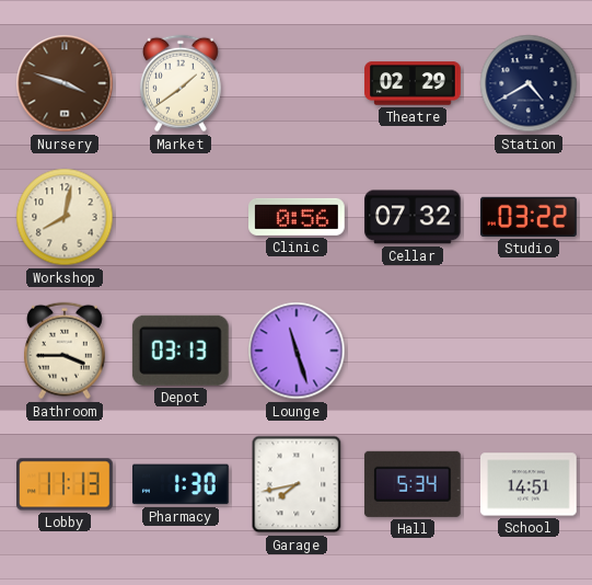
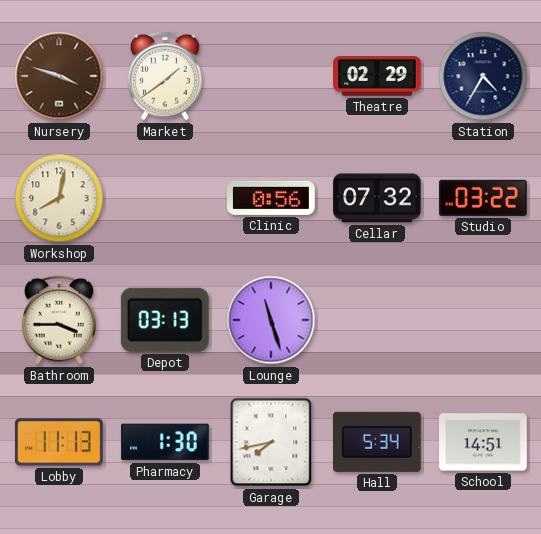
Station: 4:40 -> 4:35 (483, 76)
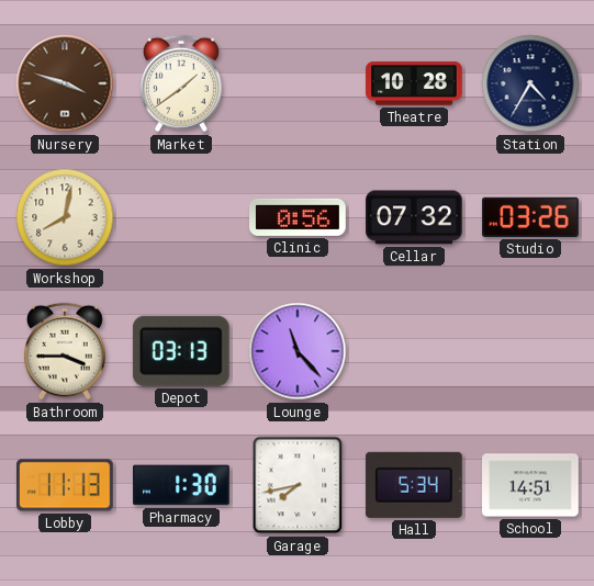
Theatre: 02:29 -> 10:28 (414, 83)
Studio: 03:22 -> 03:26 (531, 217)
Lounge: 11:27 -> 11:23 (298, 351)
